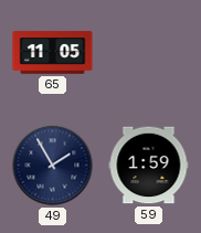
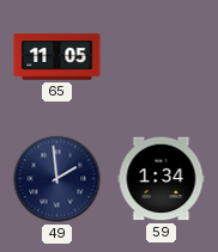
49: 1:55 -> 1:59 (57, 179)
59: 1:59 -> 1:34 (162, 179)
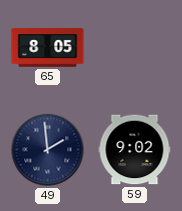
65: 11:05 -> 8:05 (48, 48)
59: 1:34 -> 9:02 (135, 150)
